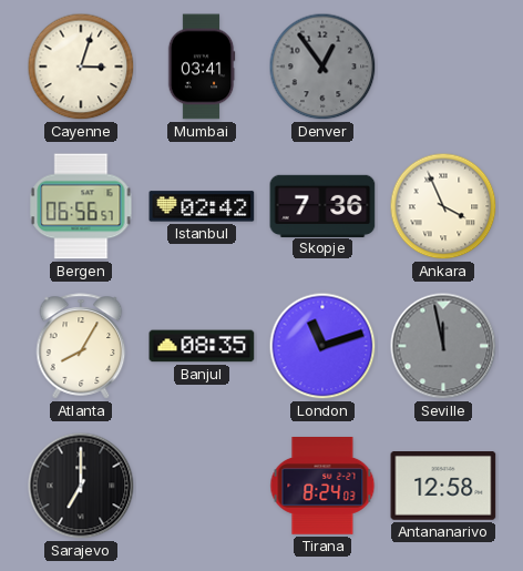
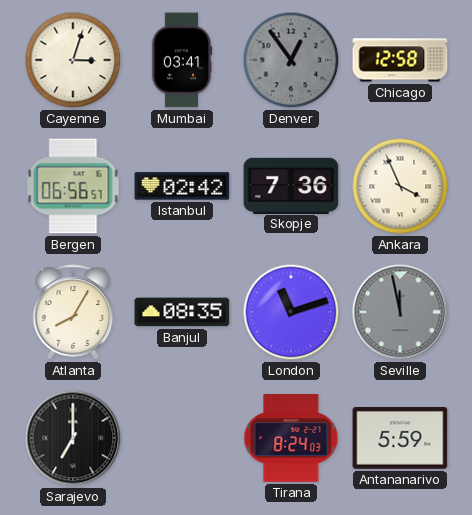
Chicago: none -> 12:58 (400, 60)
Antananarivo: 12:58 -> 5:59 (400, 439)
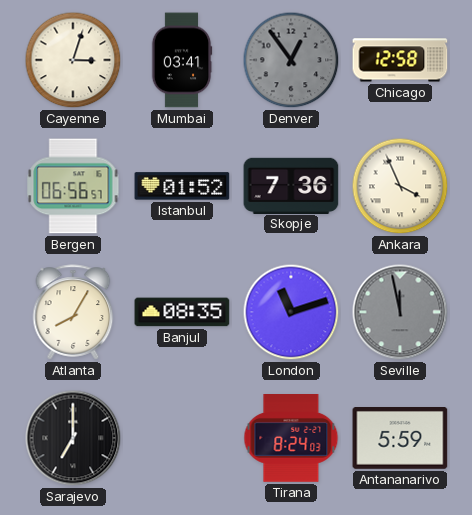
Istanbul: 02:42 -> 01:52 (182, 186)
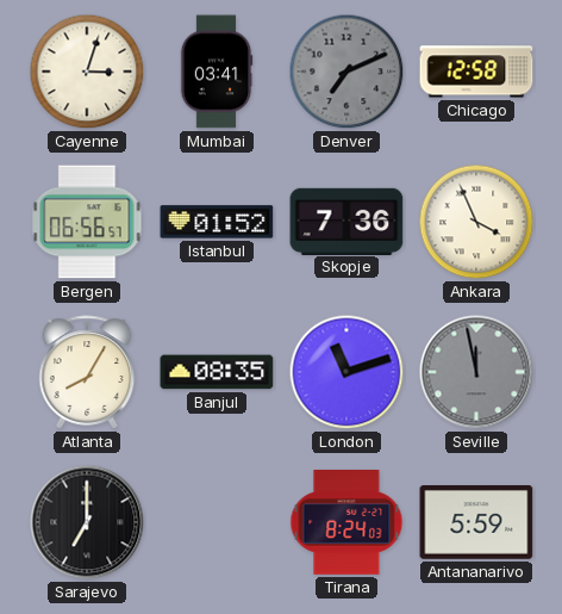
Denver: 12:54 -> 7:11 (346, 72)
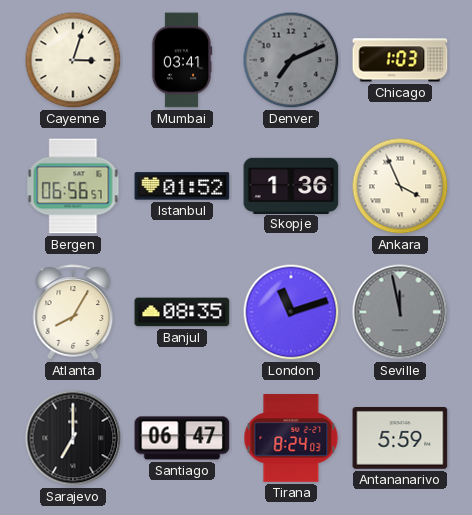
Chicago: 12:58 -> 1:03 (400, 60)
Skopje: 7:36 -> 1:36 (291, 185)
Santiago: none -> 06:47 (182, 438)
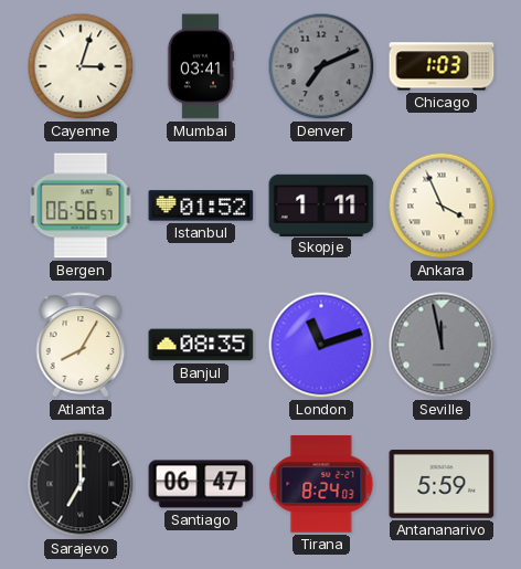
Skopje: 1:36 -> 1:11 (321, 204)
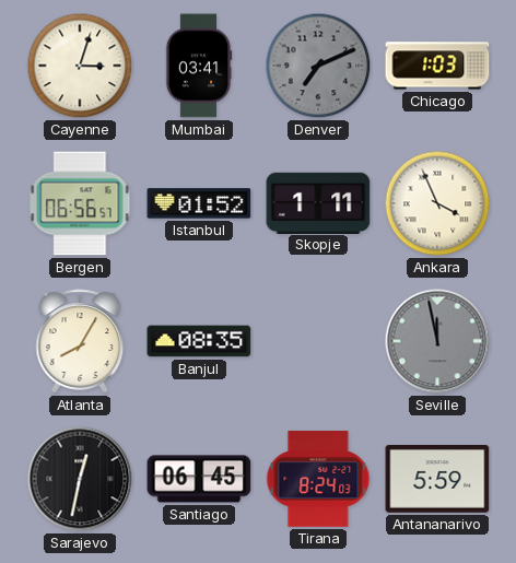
London: 11:12 -> none (321, 345)
Sarajevo: 7:00 -> 12:32 (80, 479)
Santiago: 06:47 -> 06:45 (199, 479)
